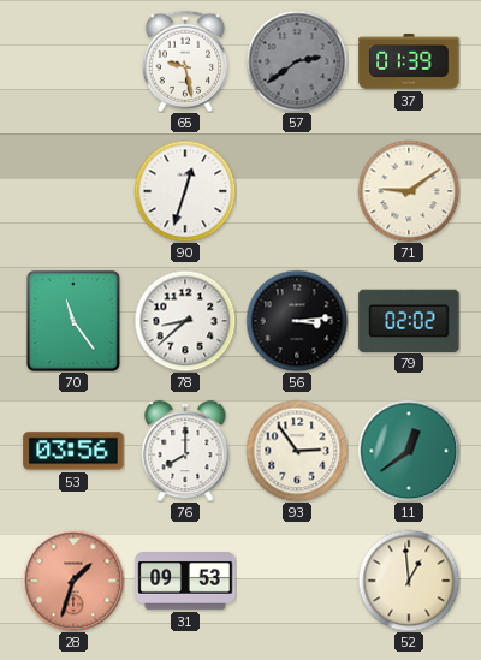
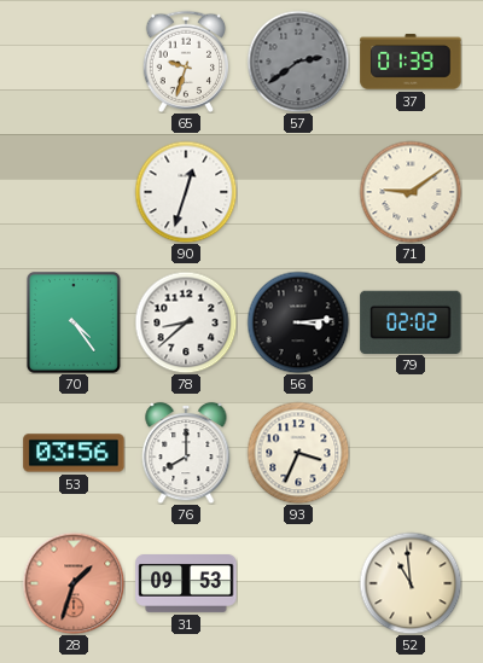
65: 9:28 -> 9:33 (186, 62)
70: 11:24 -> 4:24 (74, 322)
93: 2:54 -> 3:34 (298, 453)
11: 12:39 -> none (409, 451)
52: 12:59 -> 10:59 (411, 583)
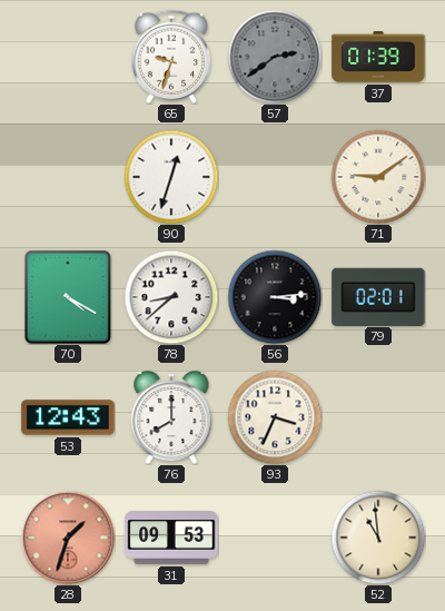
70: 4:24 -> 4:20 (68, 297)
79: 02:02 -> 02:01 (378, 296)
53: 03:56 -> 12:43 (68, 417)
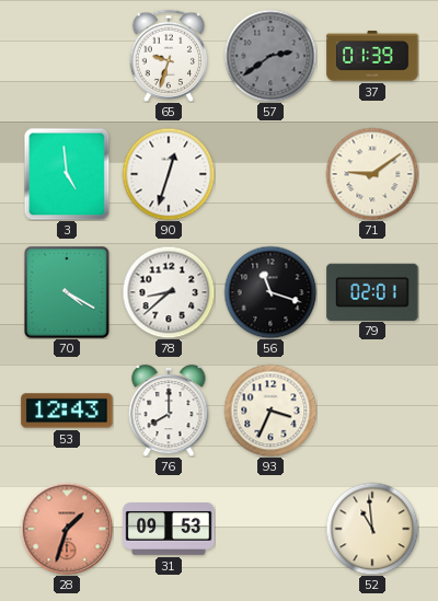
3: none -> 4:59 (67, 174)
56: 3:14 -> 11:18 (270, 292)
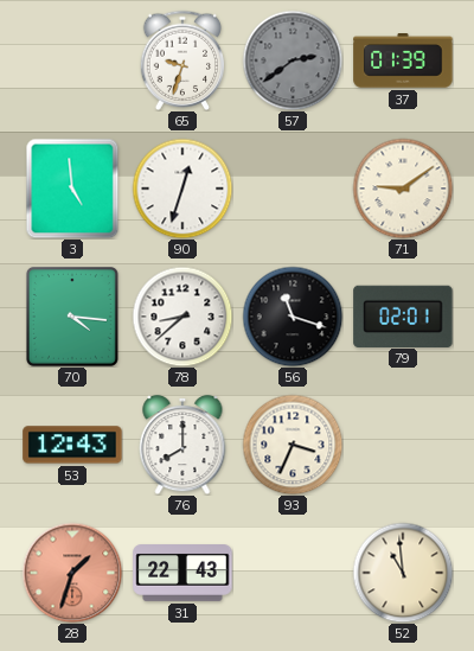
70: 4:20 -> 4:16 (72, 317)
31: 09:53 -> 22:43 (182, 574)
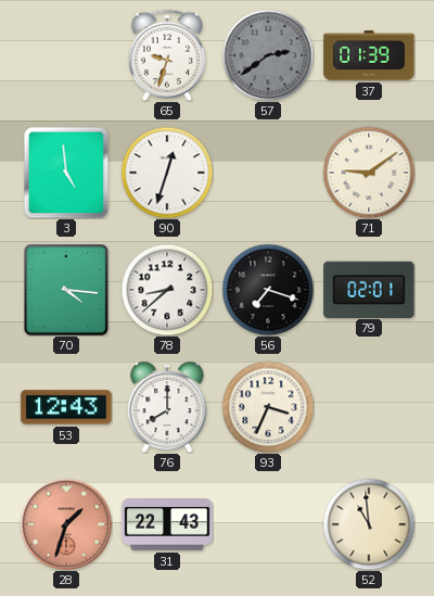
56: 11:18 -> 7:18 (268, 290)
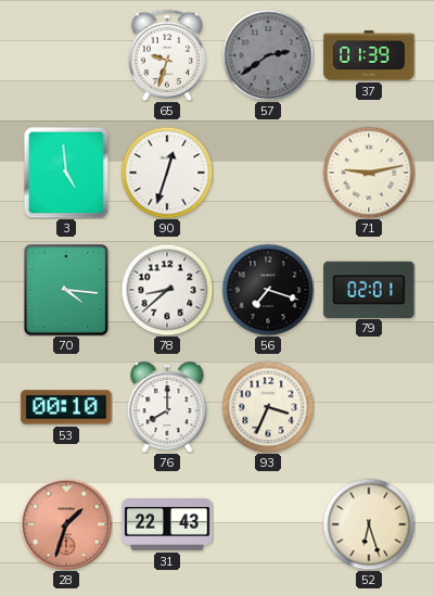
71: 9:09 -> 9:13 (369, 173)
53: 12:43 -> 00:10 (66, 407)
52: 10:59 -> 6:27 (369, 524)
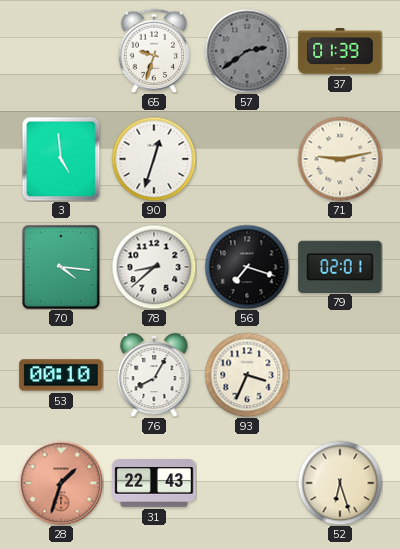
76: 8:00 -> 8:05 (154, 375)
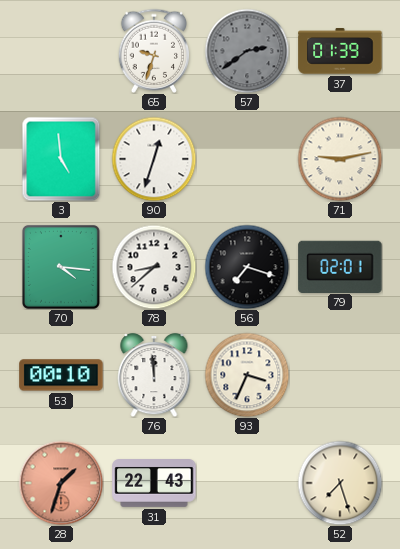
76: 8:05 -> 11:59 (154, 375)
52: 6:27 -> 7:27 (340, 483)
